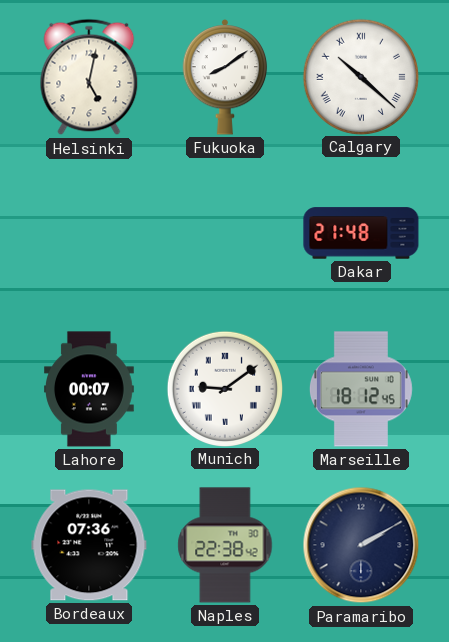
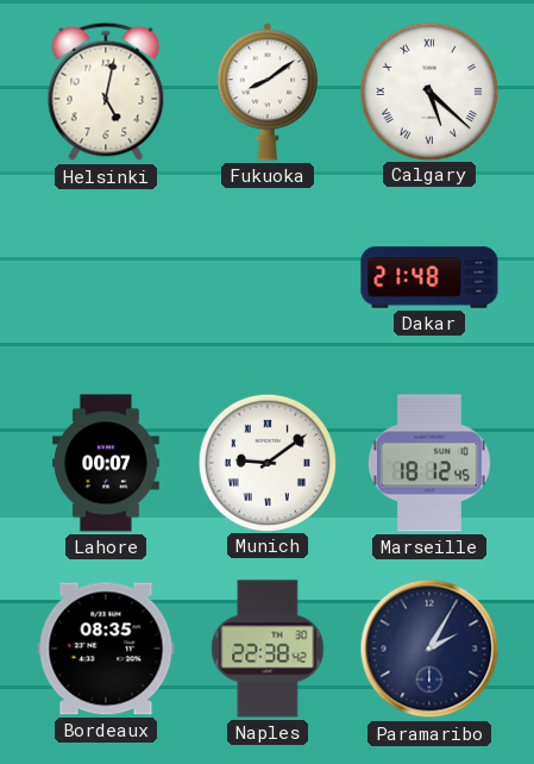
Calgary: 10:22 -> 5:22 (428, 90)
Bordeaux: 07:36 -> 08:35 (106, 649)
Paramaribo: 2:10 -> 2:05 (429, 649)
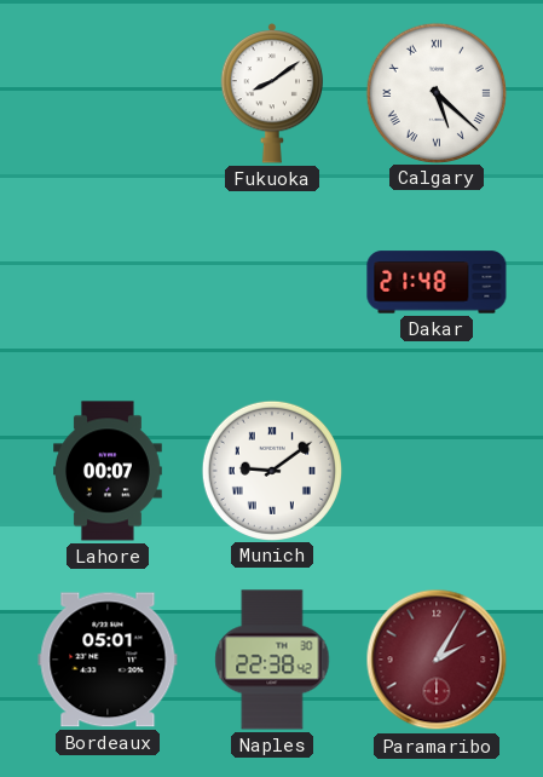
Helsinki: 5:02 -> none (106, 92)
Marseille: 18:12 -> none (429, 463)
Bordeaux: 08:35 -> 05:01 (108, 660)
Paramaribo dial: navy -> burgundy (437, 660)
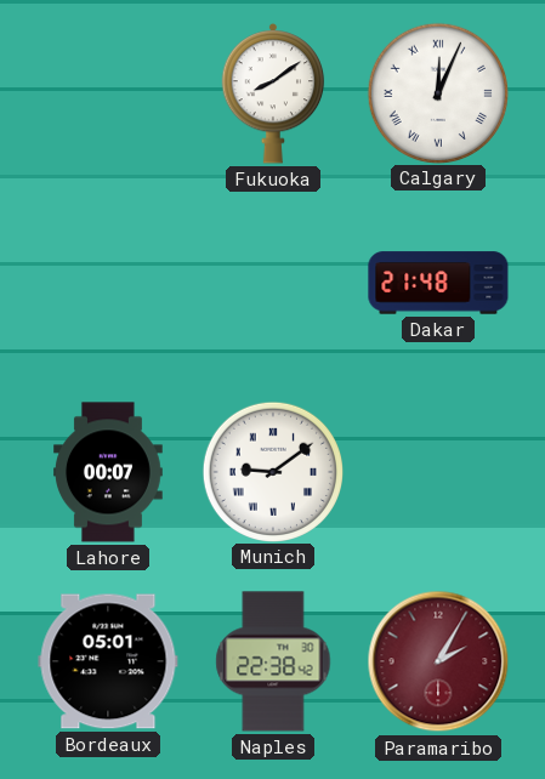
Calgary: 5:22 -> 12:04 (437, 92)
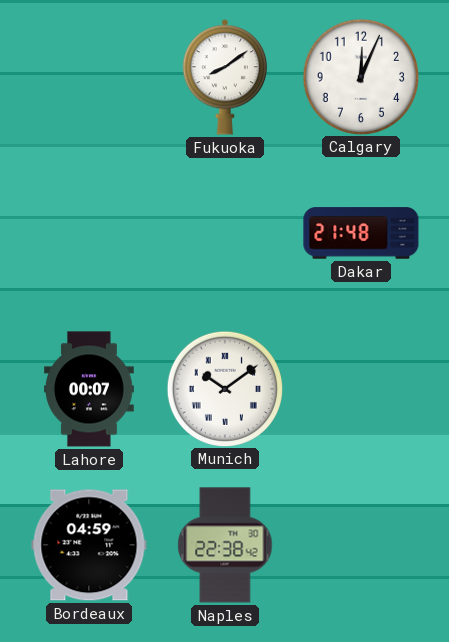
Calgary numerals: Roman -> Arabic (360, 76)
Munich: 9:09 -> 10:09 (224, 388)
Bordeaux: 05:01 -> 04:59 (89, 545)
Paramaribo: 2:05 -> none (438, 661)
